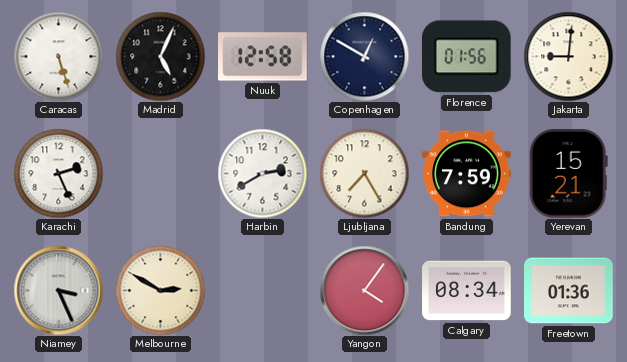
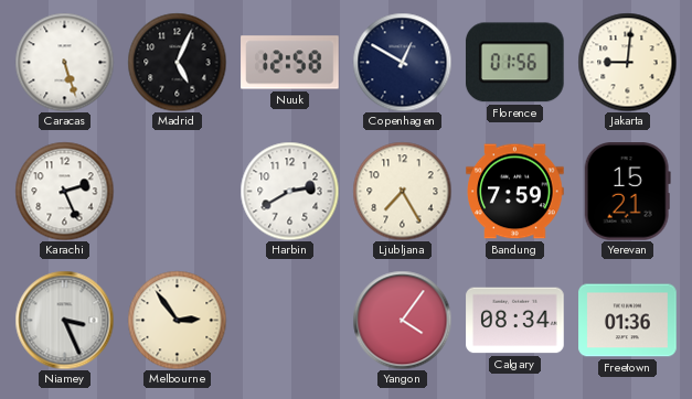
Melbourne: 2:50 -> 2:54 (177, 320)
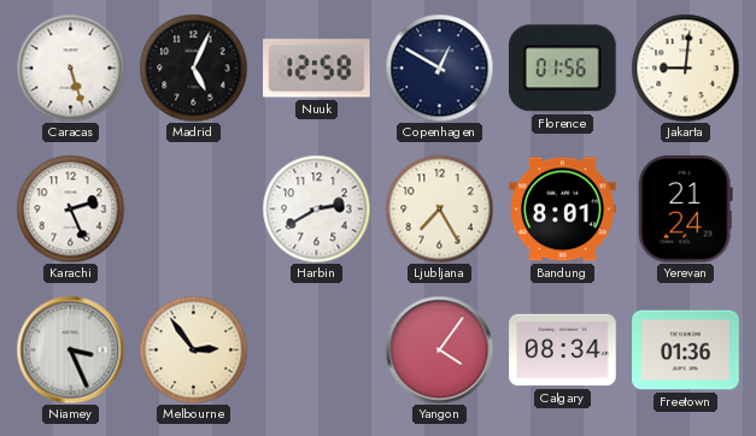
Bandung: 7:59 -> 8:01 (563, 210)
Yerevan: 15:21 -> 21:24 (685, 210)
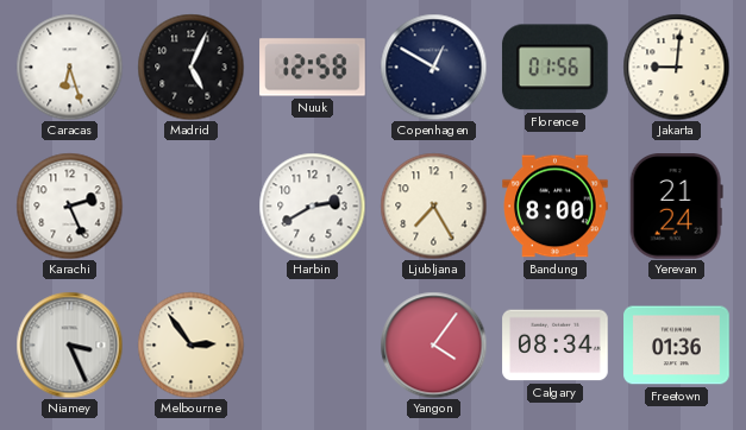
Caracas: 5:27 -> 6:27 (69, 67)
Bandung: 8:01 -> 8:00 (556, 207)
